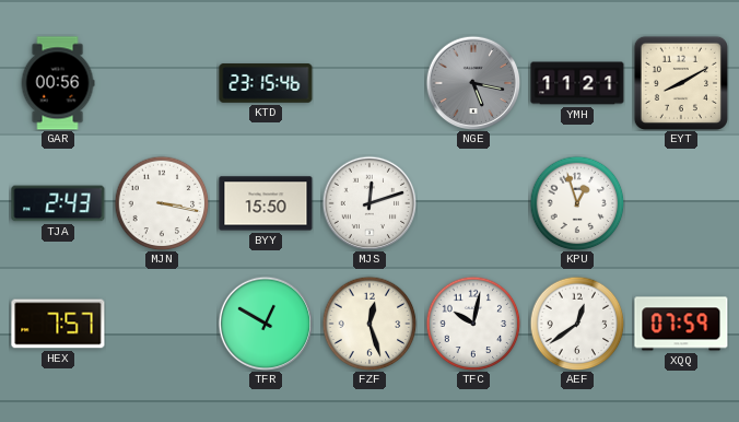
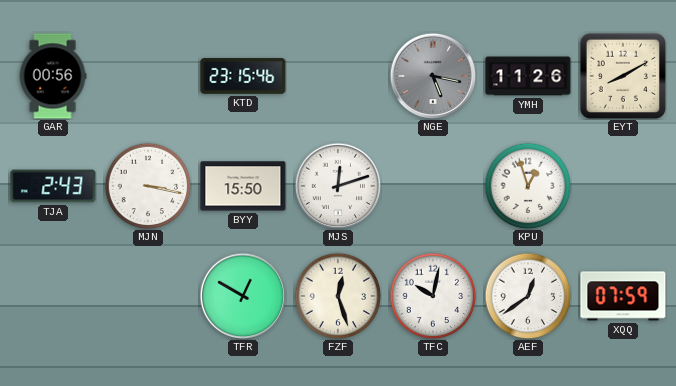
YMH: 11:21 -> 11:26 (528, 76)
HEX: 7:57 -> none (58, 324)
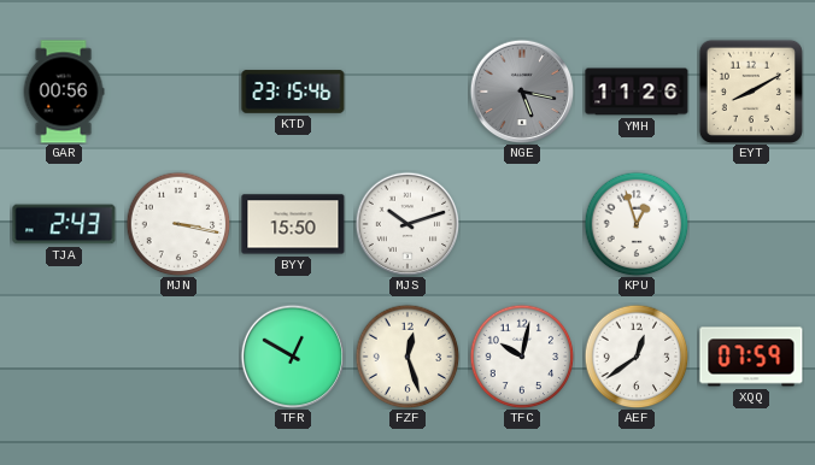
MJS: 12:12 -> 10:12 (408, 224)
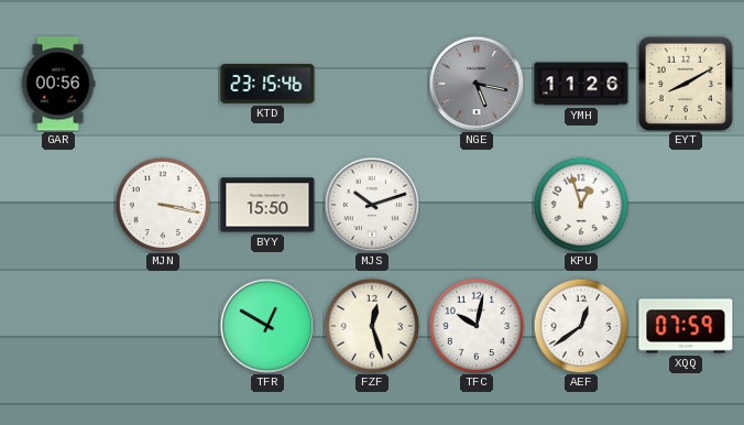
TJA: 2:43 -> none (64, 224)
